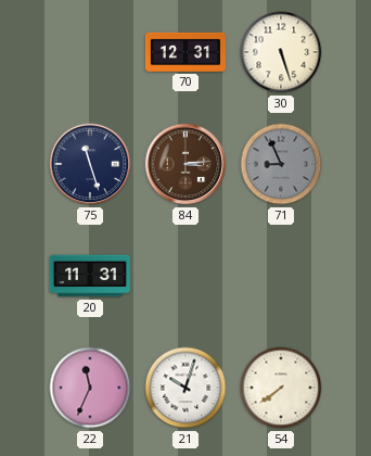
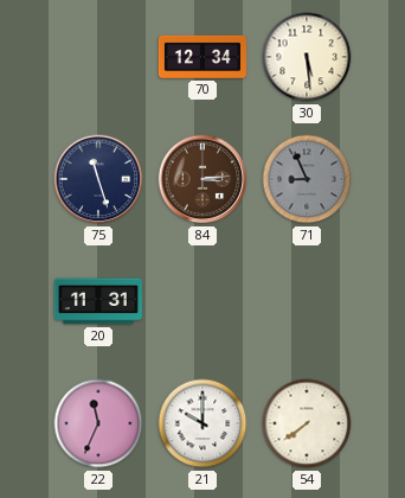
70: 12:31 -> 12:34 (202, 57)
30: 5:27 -> 5:29 (307, 57)
21: 10:03 -> 10:00 (202, 423)
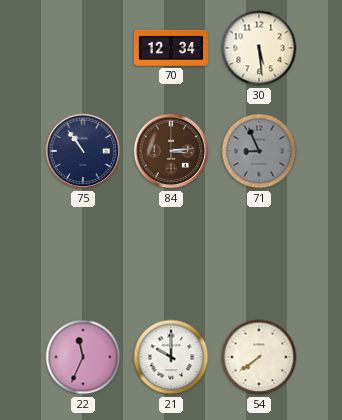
75: 11:27 -> 10:54 (83, 151)
20: 11:31 -> none (98, 301)
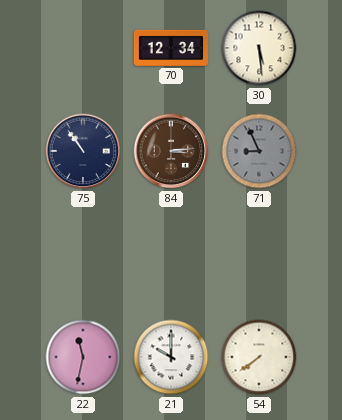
22: 11:34 -> 11:32 (83, 357)
